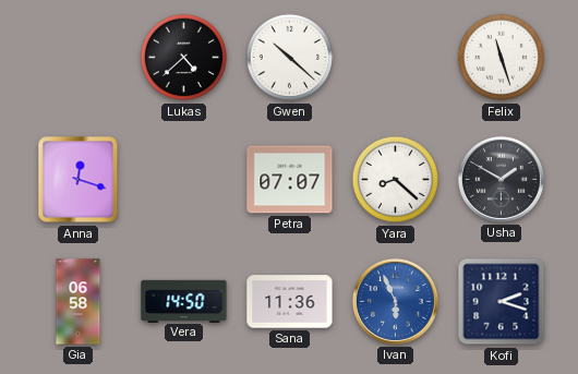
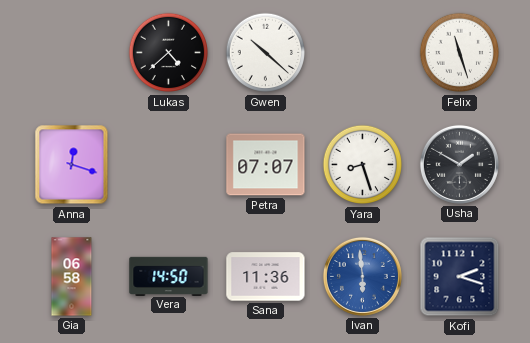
Yara: 8:22 -> 8:27 (363, 165)
Ivan: 5:56 -> 5:59 (362, 276)
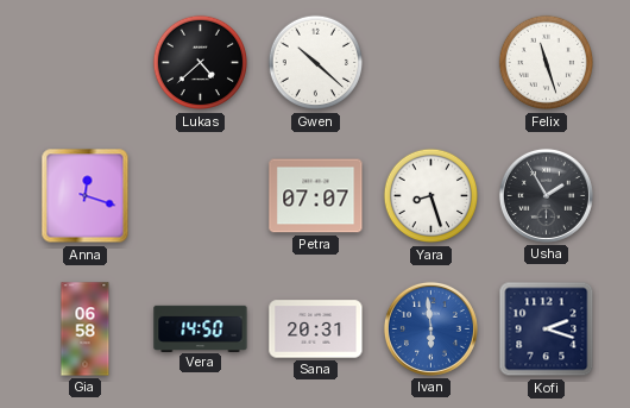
Usha: 1:50 -> 1:55 (546, 195)
Sana: 11:36 -> 20:31 (316, 329)
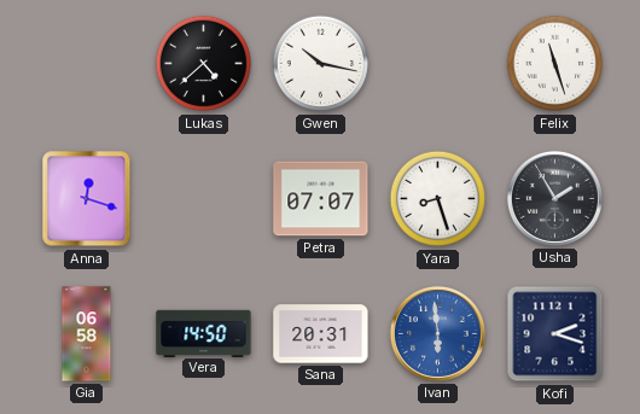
Gwen: 10:22 -> 10:17 (321, 64)
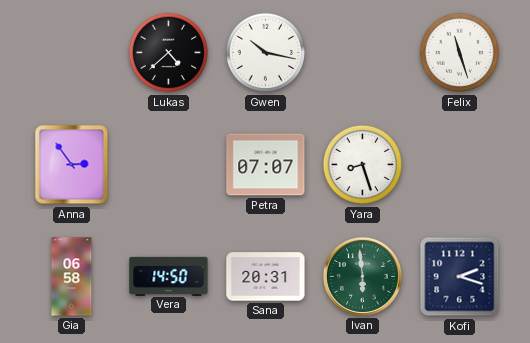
Anna: 12:18 -> 2:54 (72, 165)
Usha: 1:55 -> none (554, 198)
Ivan dial: blue -> green (362, 276)
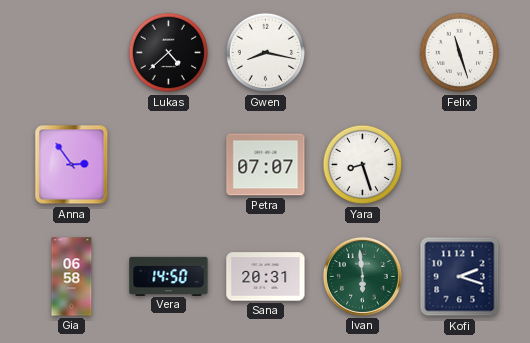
Gwen: 10:17 -> 8:17 (266, 53)
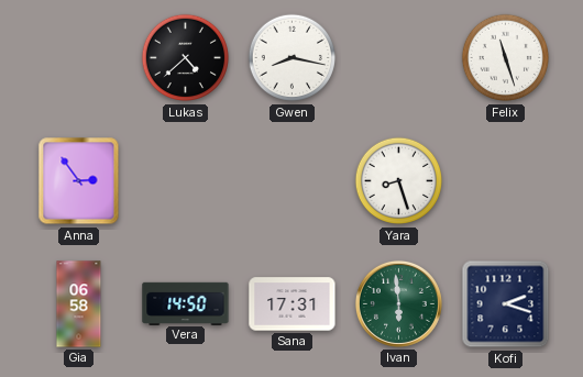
Petra: 07:07 -> none (266, 165)
Sana: 20:31 -> 17:31 (293, 304)
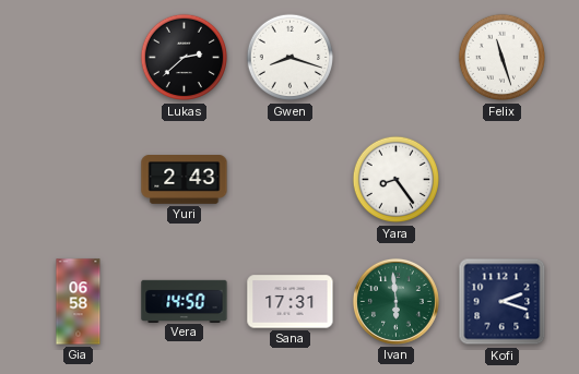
Lukas: 4:38 -> 2:38 (185, 58)
Gwen: 8:17 -> 8:18 (291, 58)
Anna: 2:54 -> none (79, 181)
Yuri: none -> 2:43 (185, 180)
Yara: 8:27 -> 8:24 (397, 180)
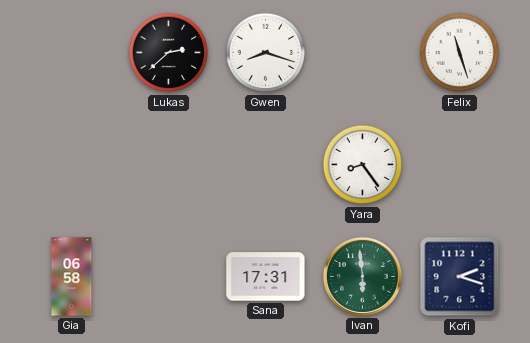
Yuri: 2:43 -> none (185, 180)
Vera: 14:50 -> none (185, 301)
